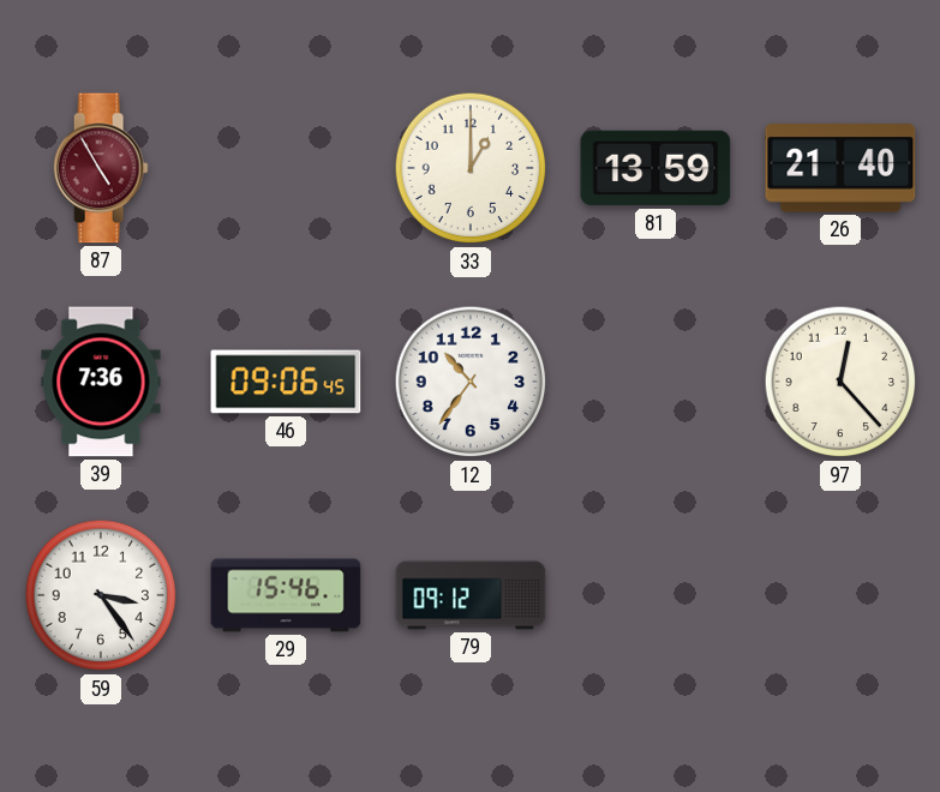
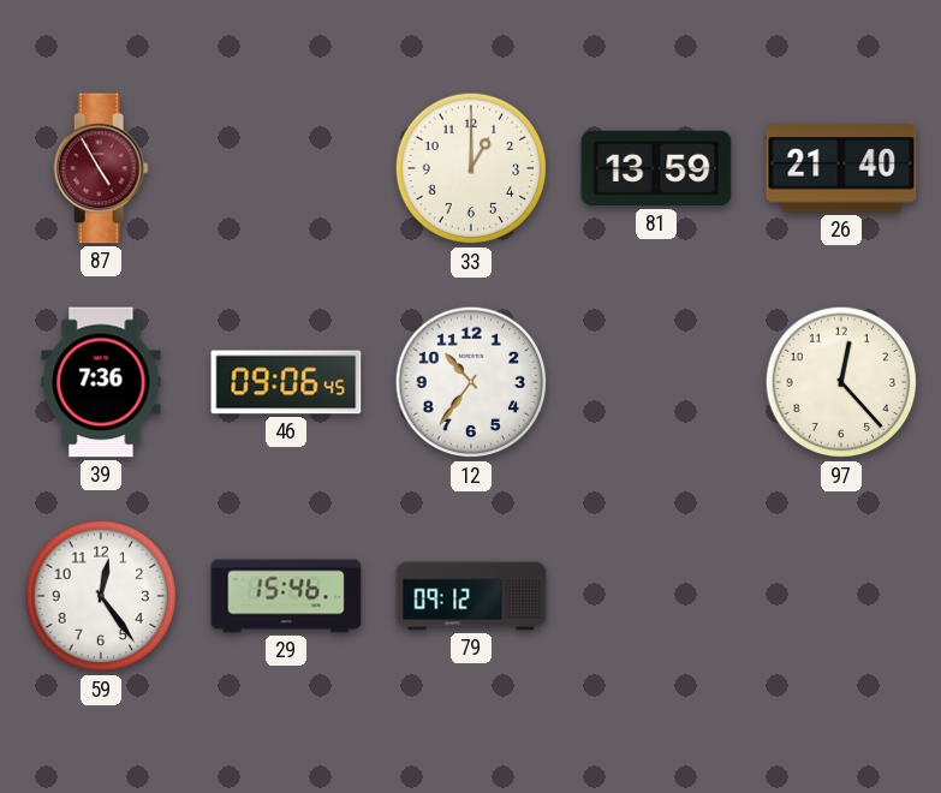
59: 3:24 -> 12:24 (101, 596)
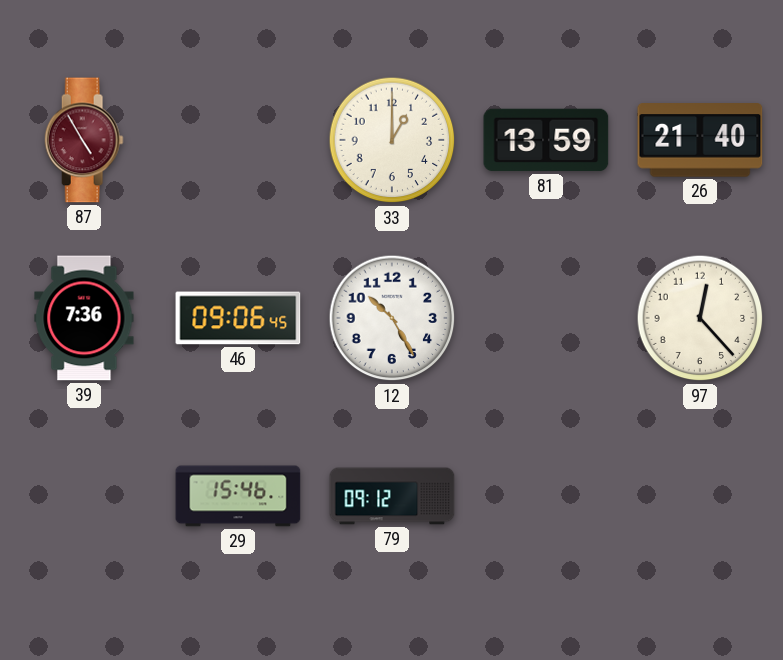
12: 10:36 -> 10:25 (392, 318)
59: 12:24 -> none (101, 596)
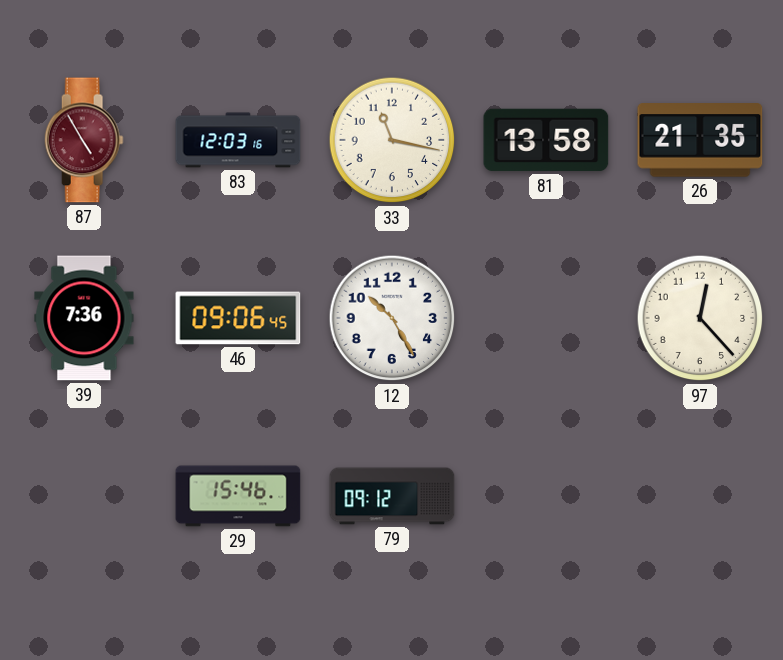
83: none -> 12:03 (238, 140)
33: 1:00 -> 11:17 (392, 140)
81: 13:59 -> 13:58 (546, 140)
26: 21:40 -> 21:35 (700, 140)
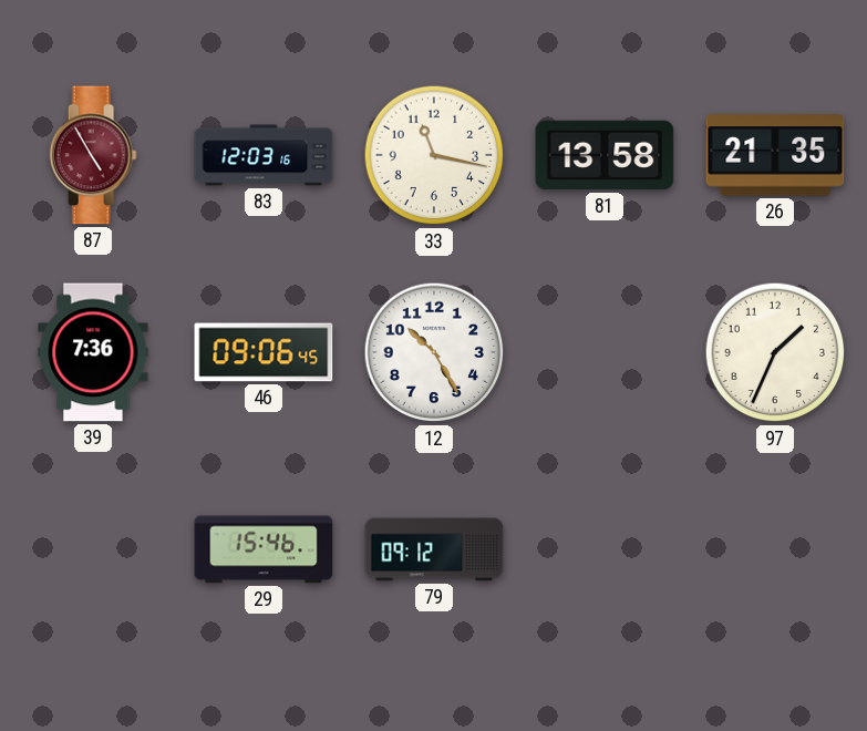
97: 12:23 -> 1:34 (775, 352)
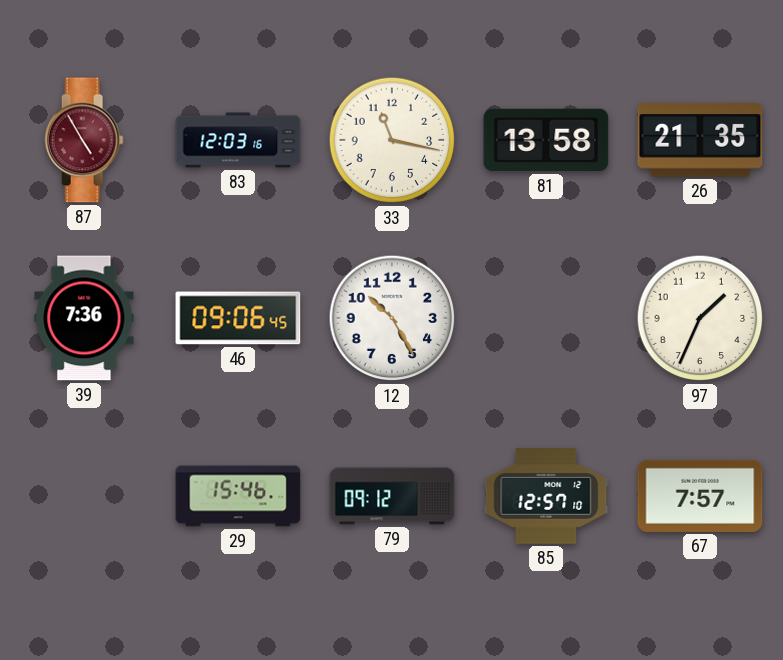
85: none -> 12:57 (546, 497)
67: none -> 7:57 (700, 496)
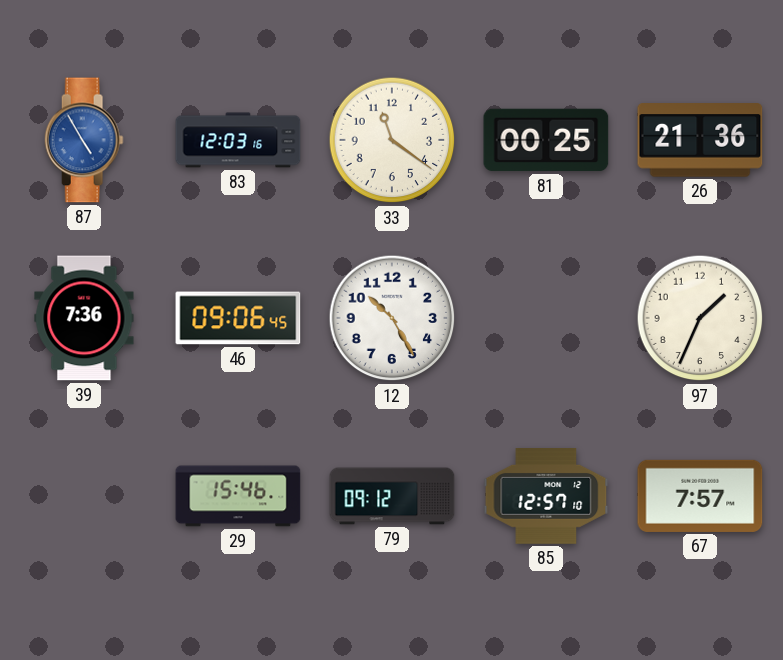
87 dial: burgundy -> blue (84, 140)
33: 11:17 -> 11:21 (392, 140)
81: 13:58 -> 00:25 (546, 140)
26: 21:35 -> 21:36 (700, 140)
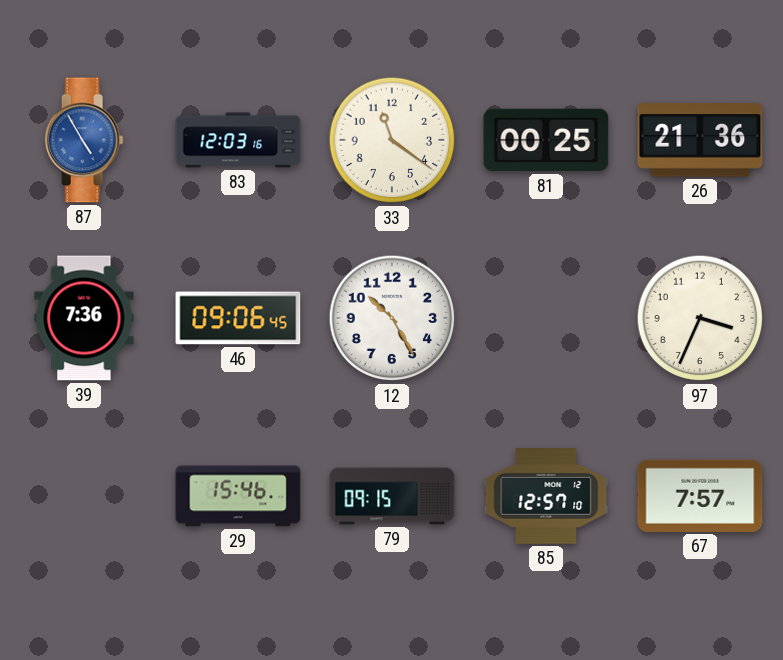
97: 1:34 -> 3:34 (700, 318)
79: 09:12 -> 09:15 (392, 496)
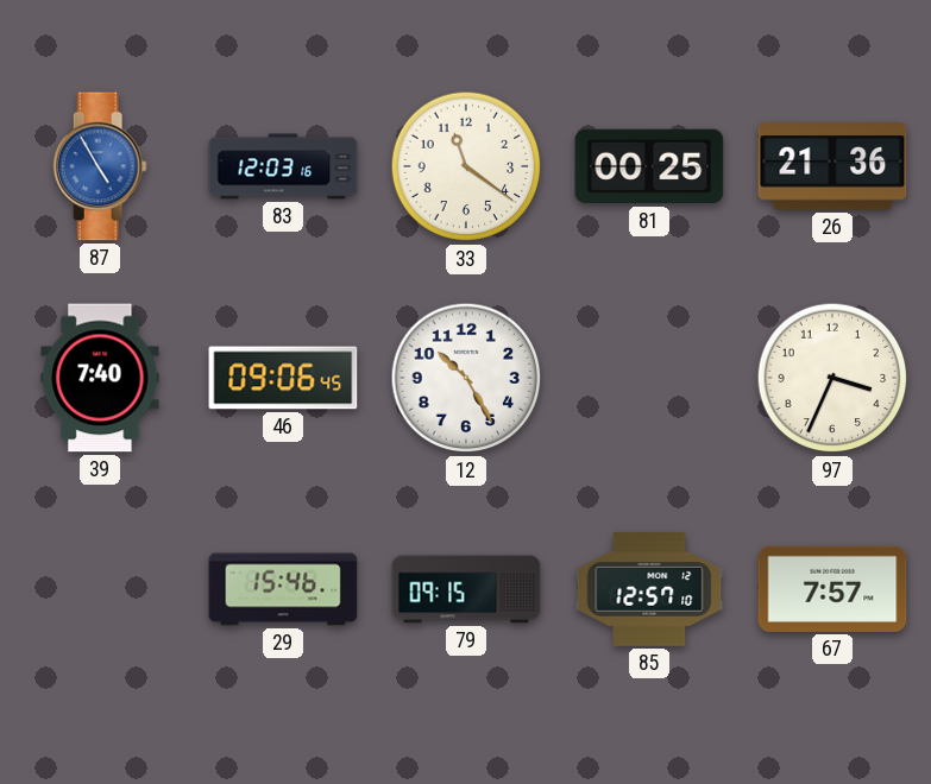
39: 7:36 -> 7:40 (100, 378)
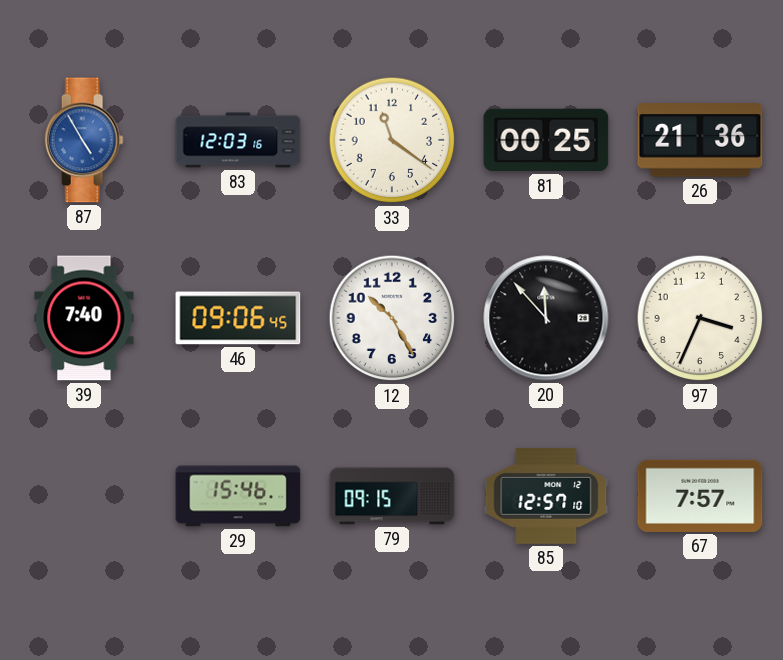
20: none -> 11:53 (546, 318)
